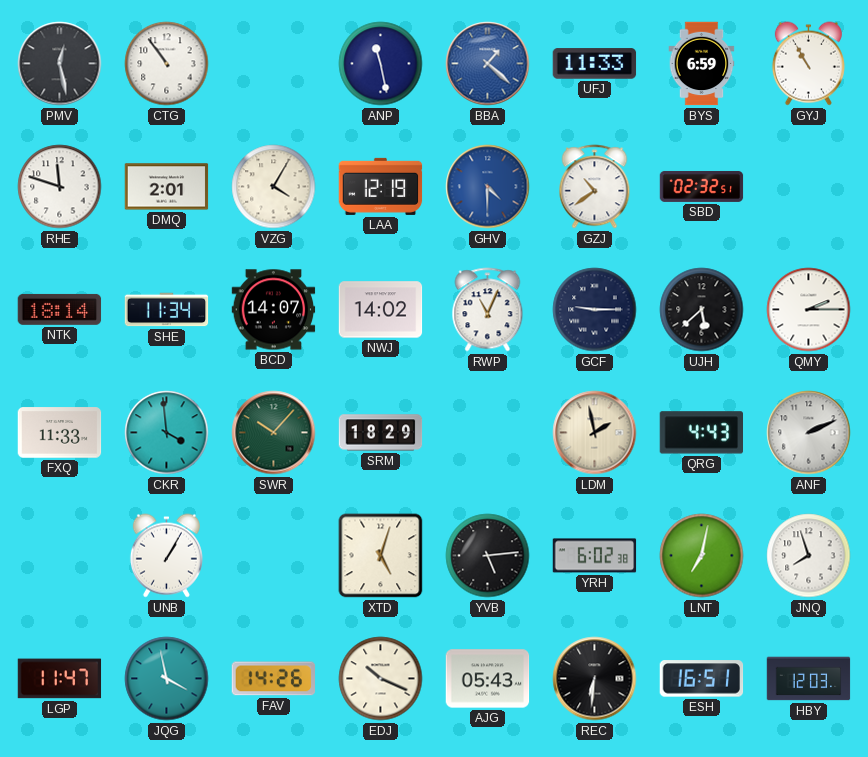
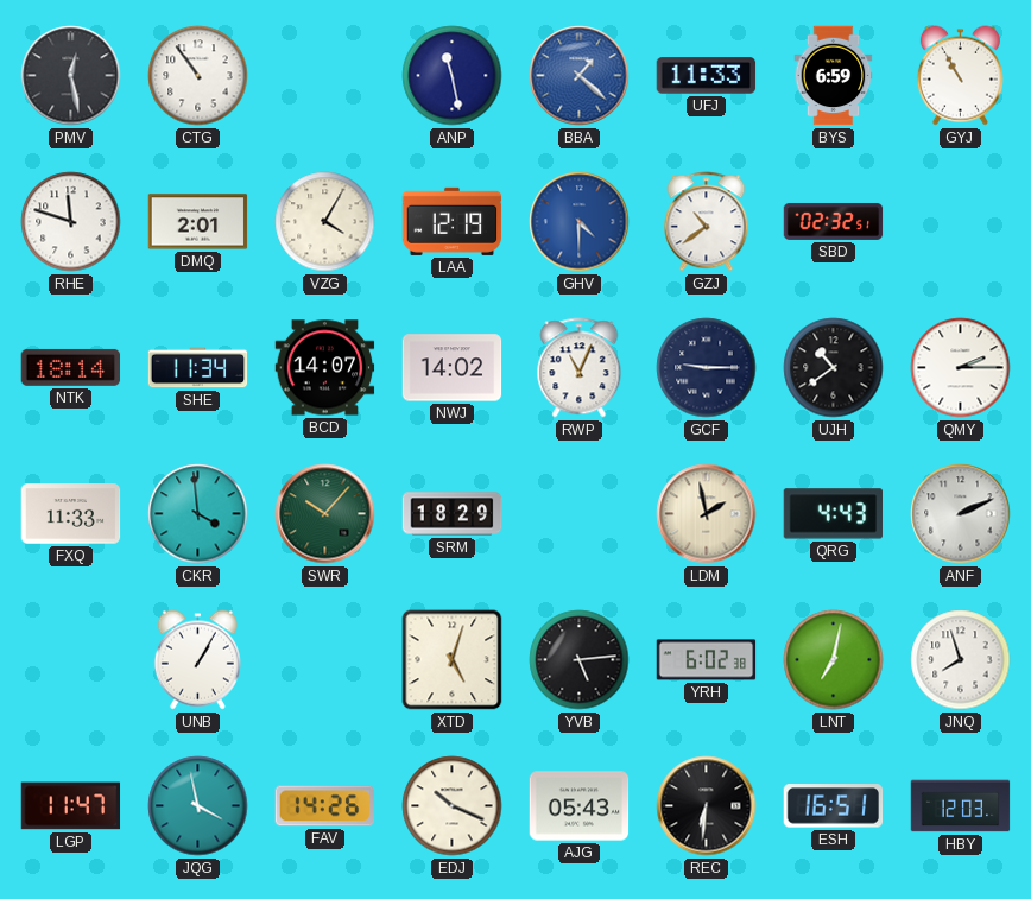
UJH: 5:38 -> 10:39 (834, 368)
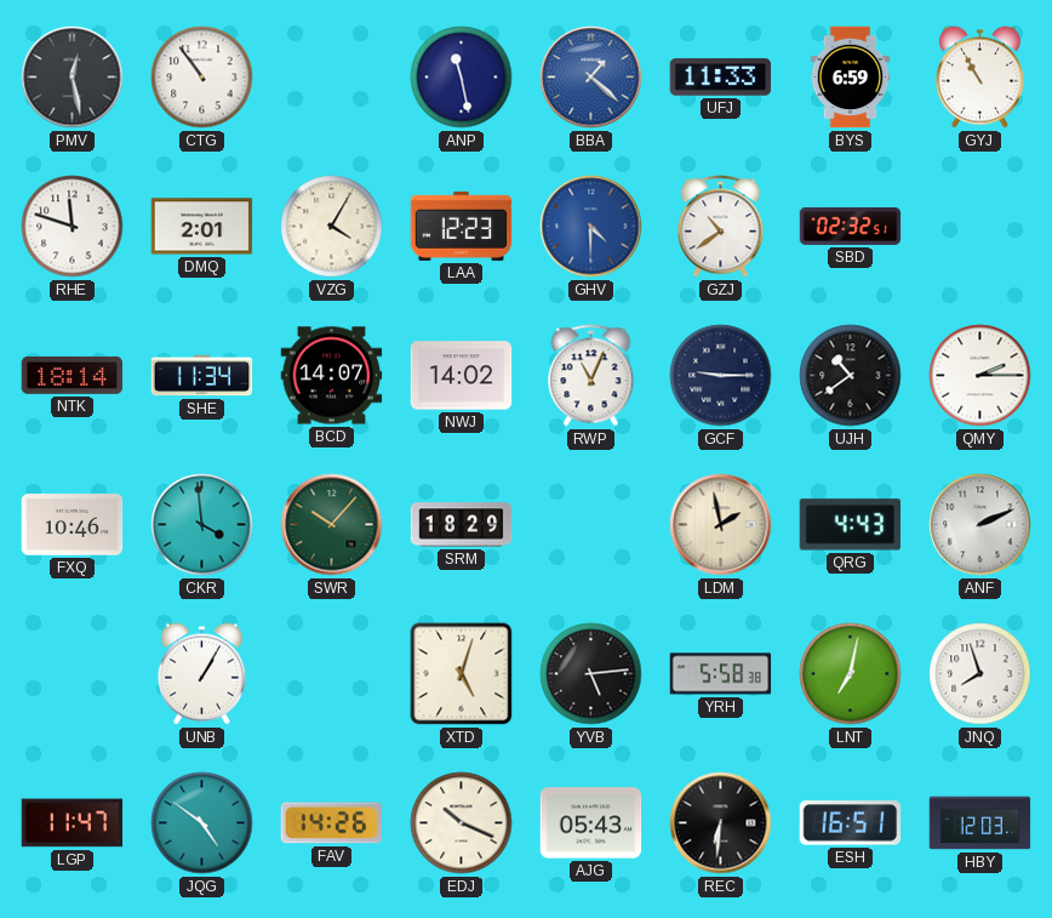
LAA: 12:19 -> 12:23 (462, 226)
FXQ: 11:33 -> 10:46 (73, 525)
YRH: 6:02 -> 5:58 (721, 674)
JQG: 3:58 -> 4:51 (202, 823)
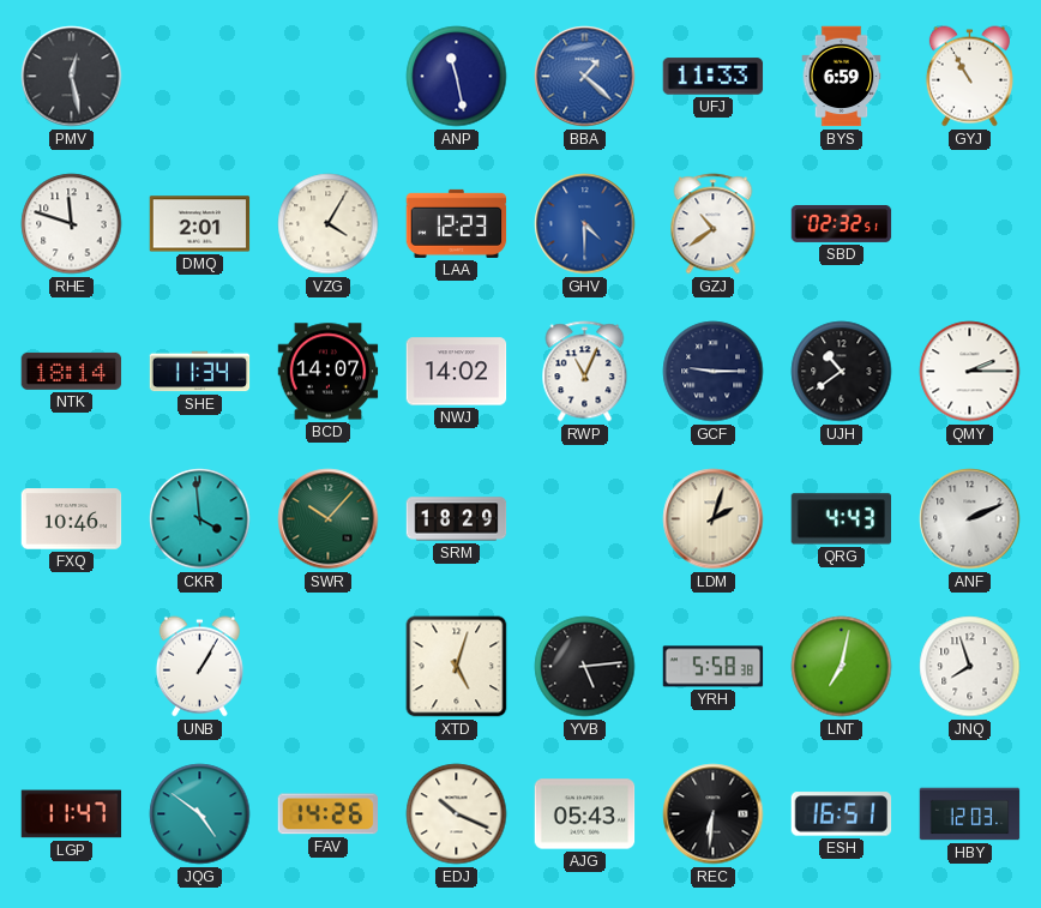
CTG: 10:54 -> none (202, 78)
LDM: 1:58 -> 2:03 (714, 519)
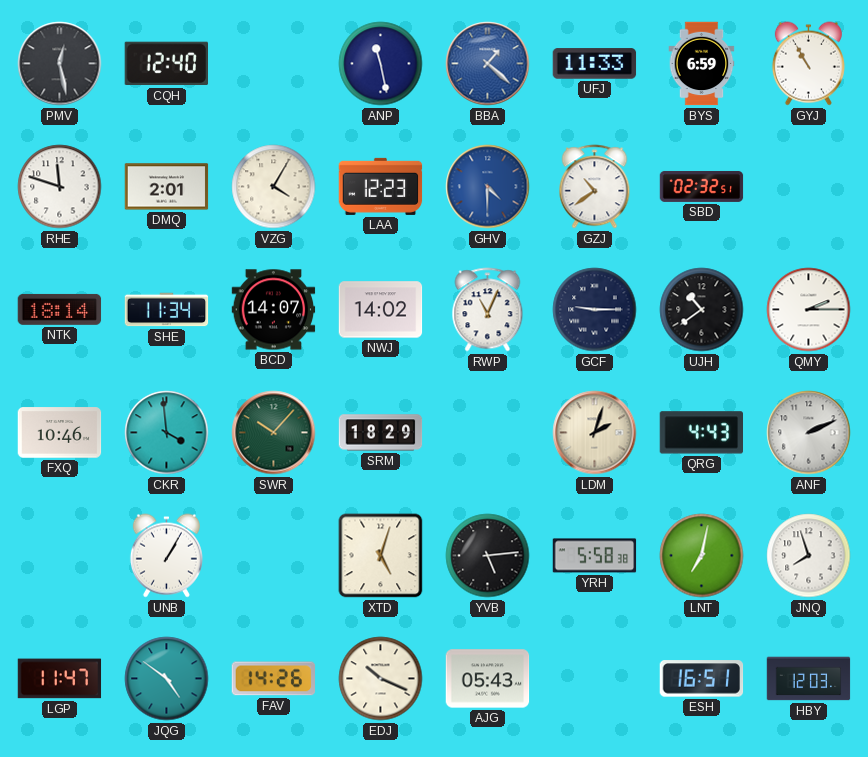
CQH: none -> 12:40 (166, 64)
REC: 6:31 -> none (714, 814)
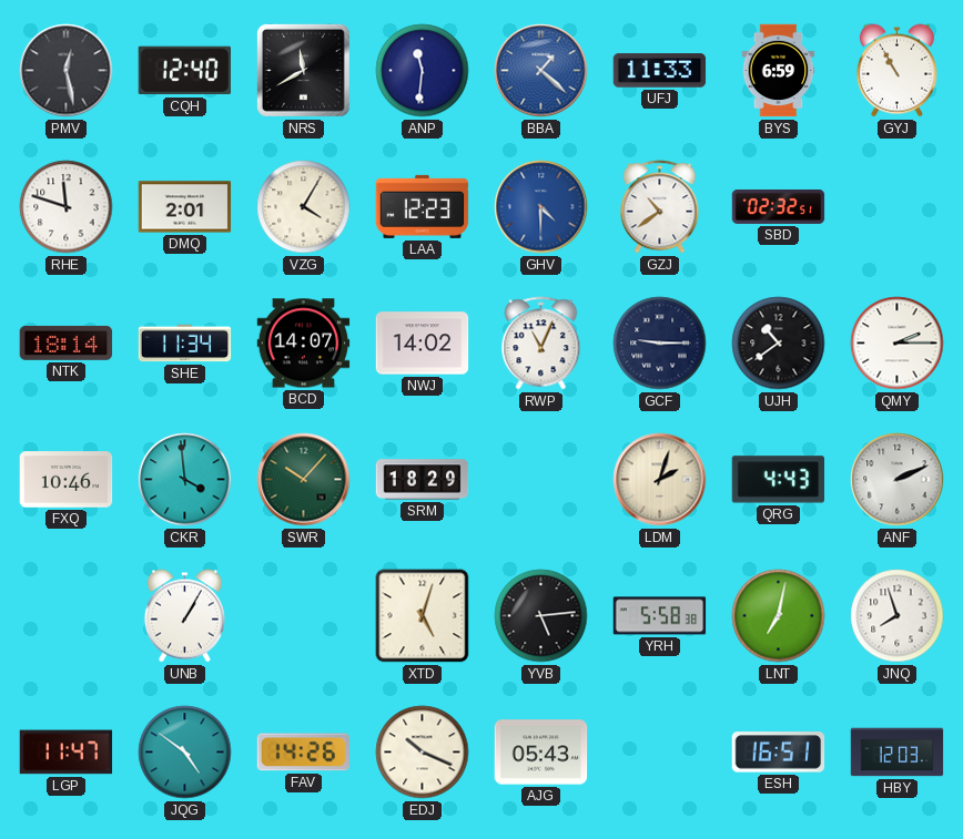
NRS: none -> 11:40 (303, 70)
ANP: 11:28 -> 11:31 (423, 71)
